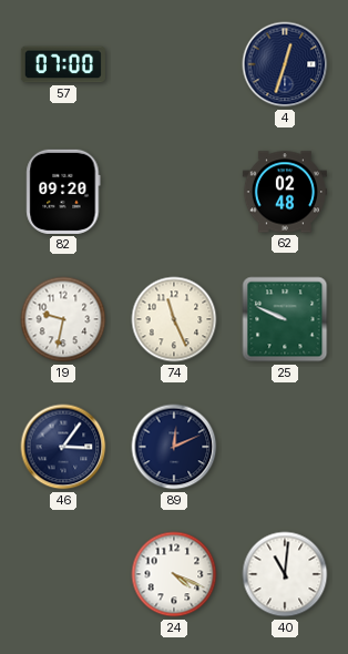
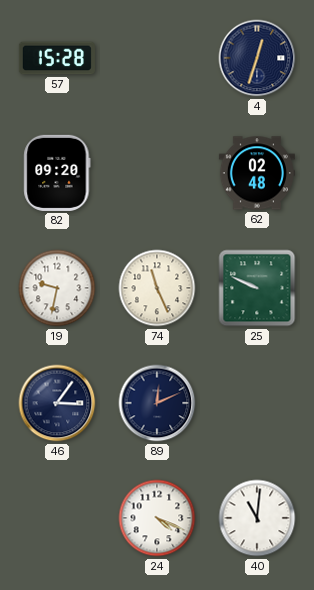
57: 07:00 -> 15:28 (57, 58)
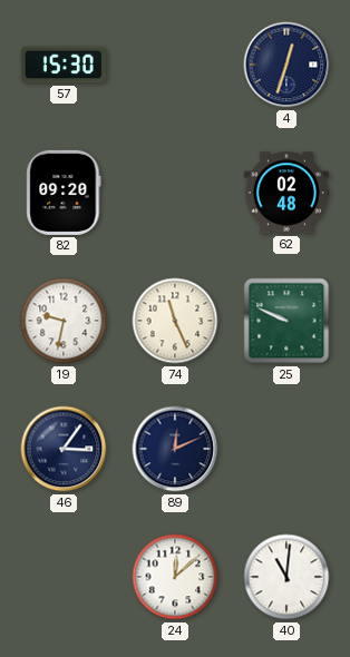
57: 15:28 -> 15:30 (64, 65)
24: 4:19 -> 12:08 (175, 577)
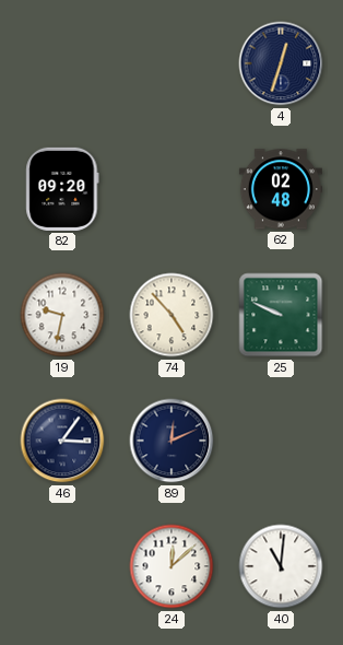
57: 15:30 -> none (64, 65)
74: 11:26 -> 4:53 (171, 315)
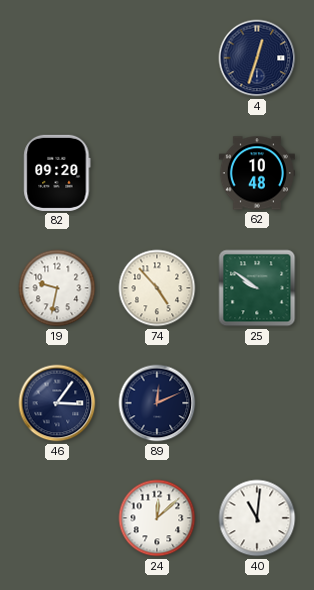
62: 02:48 -> 10:48 (257, 173)
25: 9:49 -> 9:51 (257, 288)
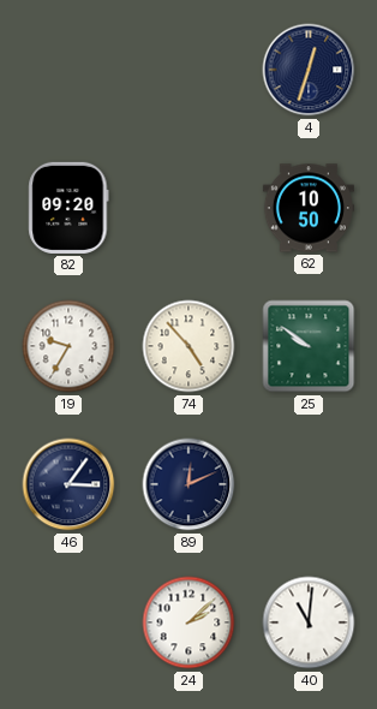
62: 10:48 -> 10:50 (309, 208)
19: 9:32 -> 9:35 (68, 346)
24: 12:08 -> 2:08 (188, 622)
